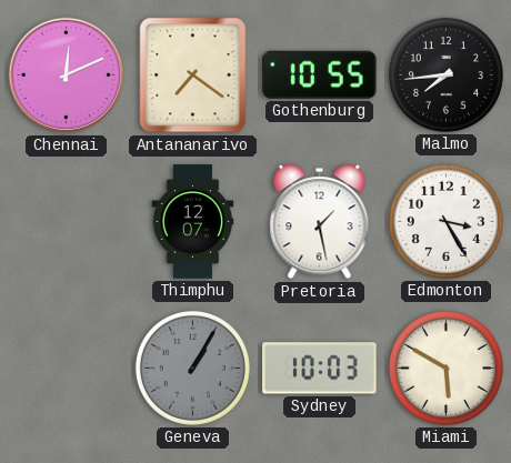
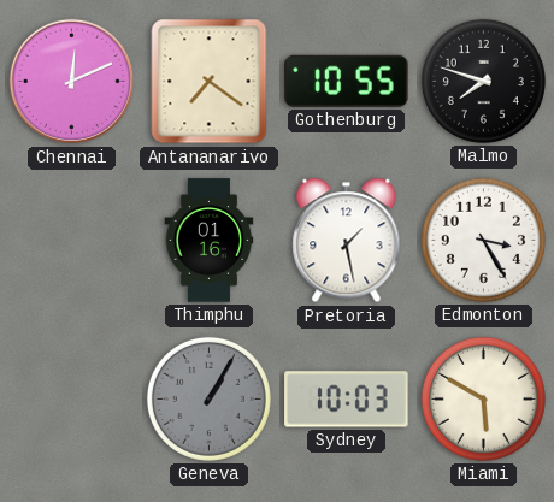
Malmo: 7:44 -> 7:48 (483, 81)
Thimphu: 12:07 -> 01:16 (210, 241)
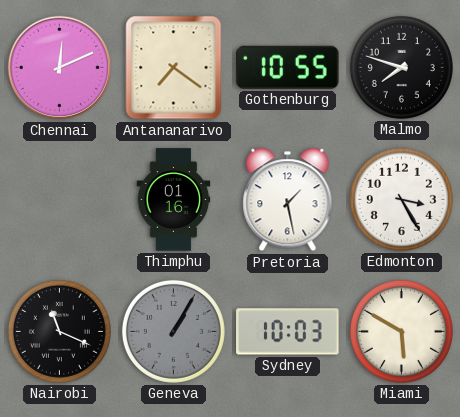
Nairobi: none -> 11:19 (59, 331)
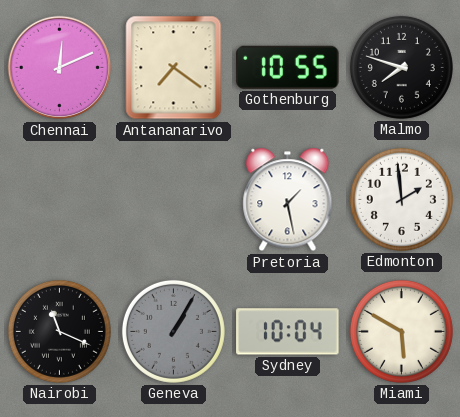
Thimphu: 01:16 -> none (174, 200)
Edmonton: 3:25 -> 1:59 (401, 199)
Sydney: 10:03 -> 10:04 (288, 332)
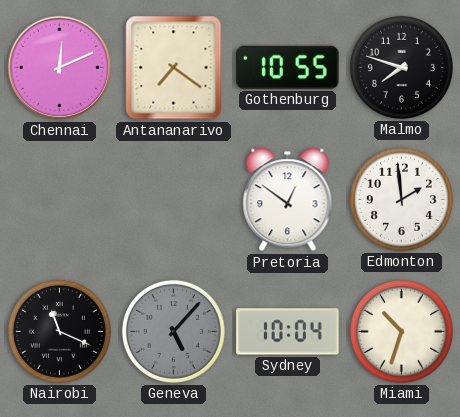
Pretoria: 1:28 -> 12:51 (288, 200)
Geneva: 1:05 -> 5:07 (173, 331)
Miami: 5:50 -> 10:33 (401, 331)
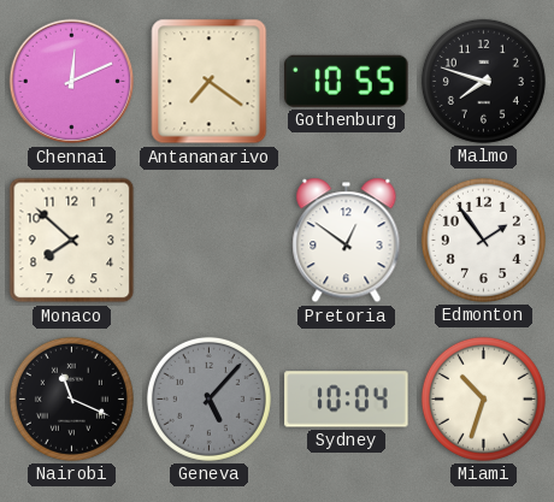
Monaco: none -> 7:52 (72, 241)
Edmonton: 1:59 -> 1:54 (483, 240)
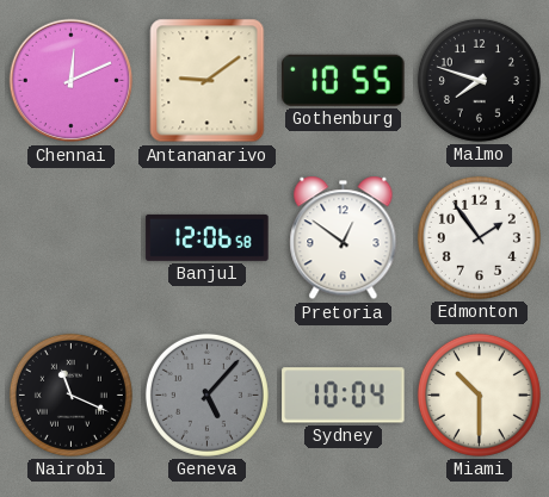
Antananarivo: 7:21 -> 9:09 (208, 81)
Monaco: 7:52 -> none (72, 241)
Banjul: none -> 12:06 (208, 237)
Miami: 10:33 -> 10:30 (479, 395)
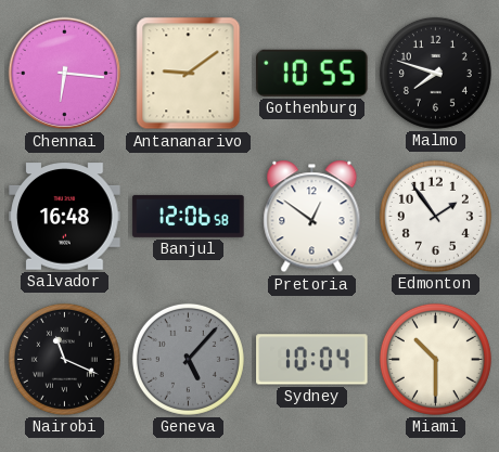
Chennai: 12:11 -> 6:16 (65, 74)
Salvador: none -> 16:48 (65, 217)
